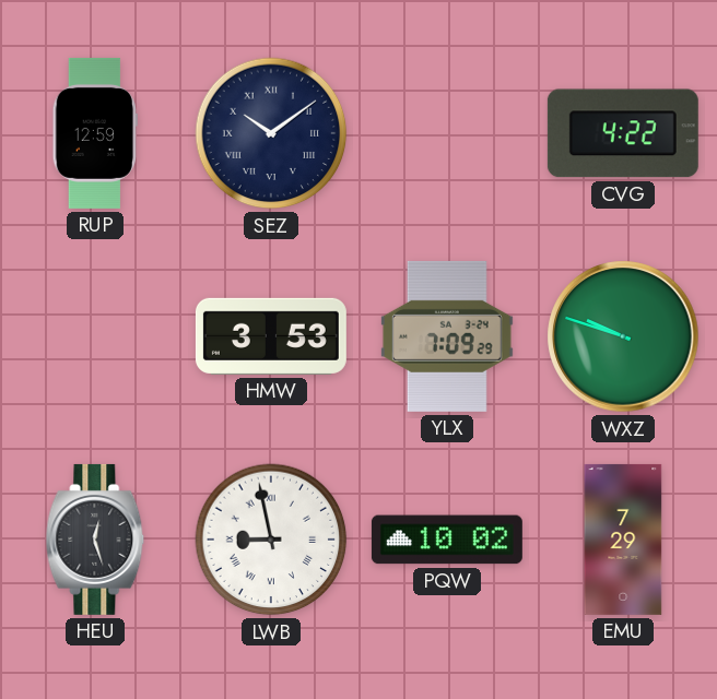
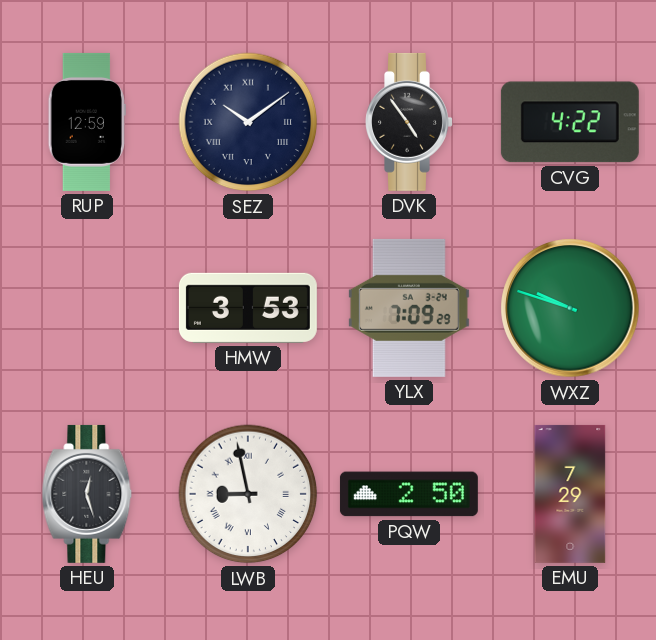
DVK: none -> 4:54 (409, 122)
PQW: 10:02 -> 2:50 (409, 494)
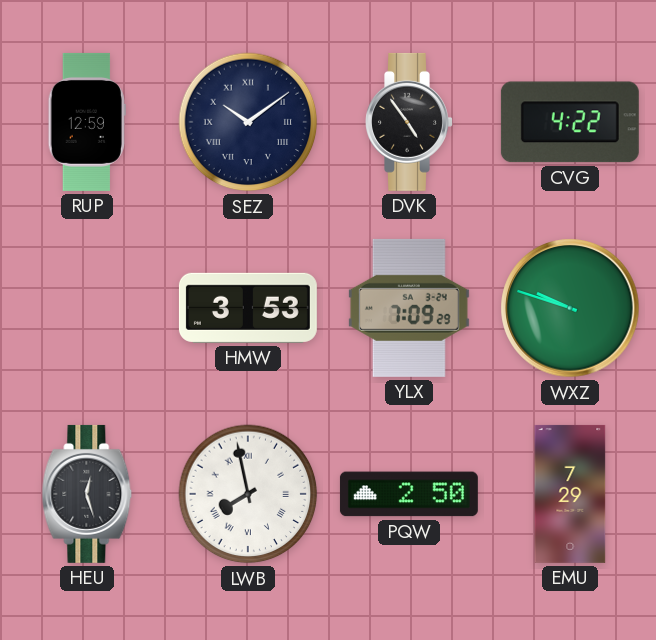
LWB: 8:58 -> 7:58 (248, 494)
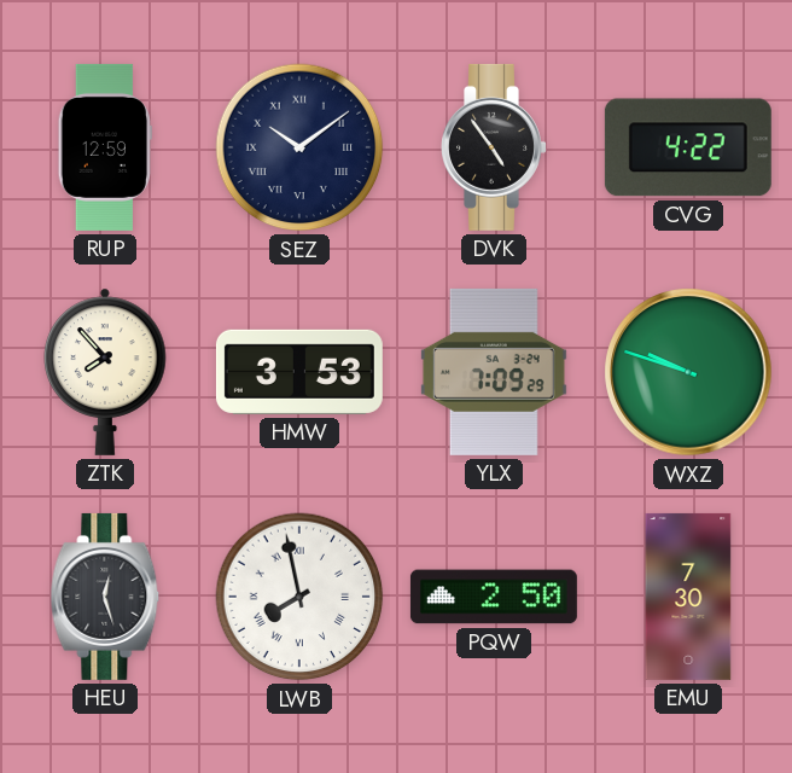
ZTK: none -> 7:53 (105, 372)
EMU: 7:29 -> 7:30 (688, 597)
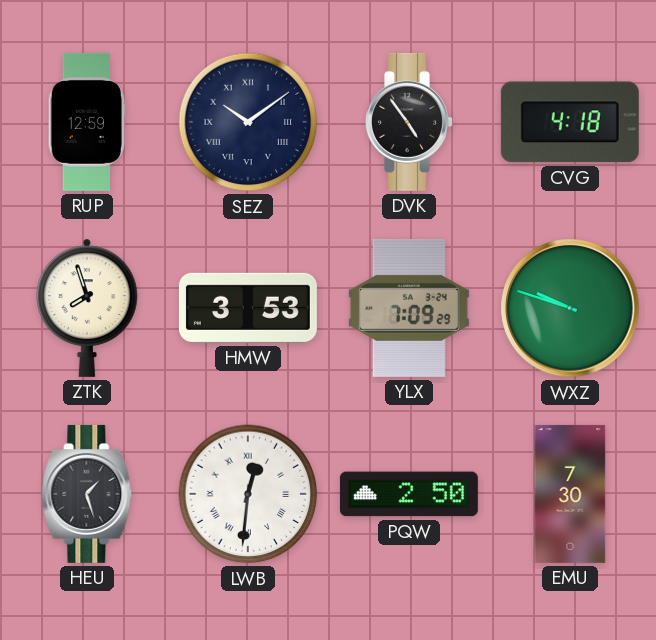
CVG: 4:22 -> 4:18 (570, 122)
ZTK: 7:53 -> 7:57 (87, 308)
HEU: 12:27 -> 1:27 (87, 494)
LWB: 7:58 -> 12:31 (248, 494)
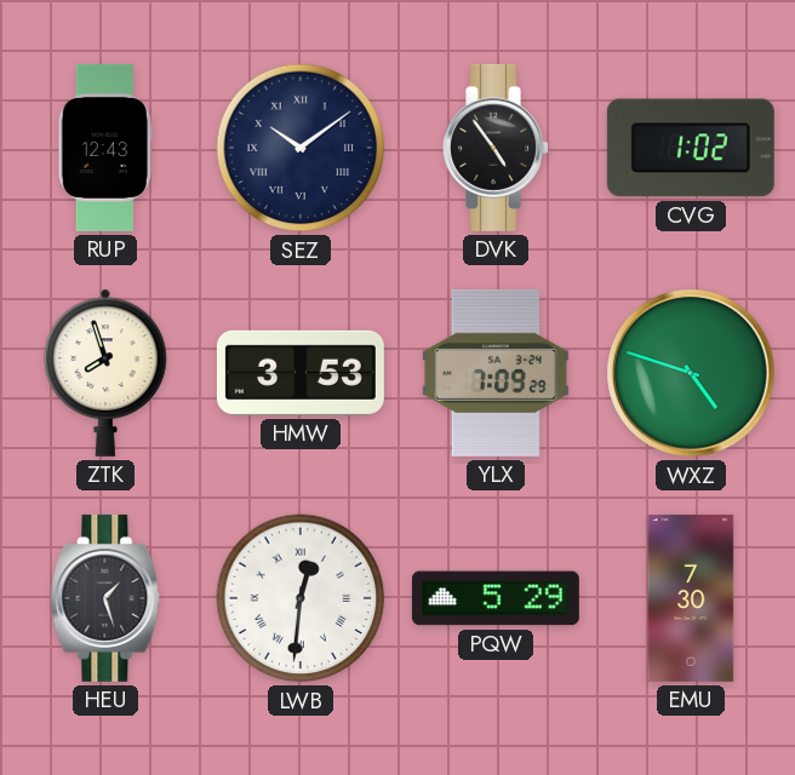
RUP: 12:59 -> 12:43 (105, 148)
CVG: 4:18 -> 1:02 (691, 148)
WXZ: 9:48 -> 4:48 (691, 373)
PQW: 2:50 -> 5:29 (496, 598)
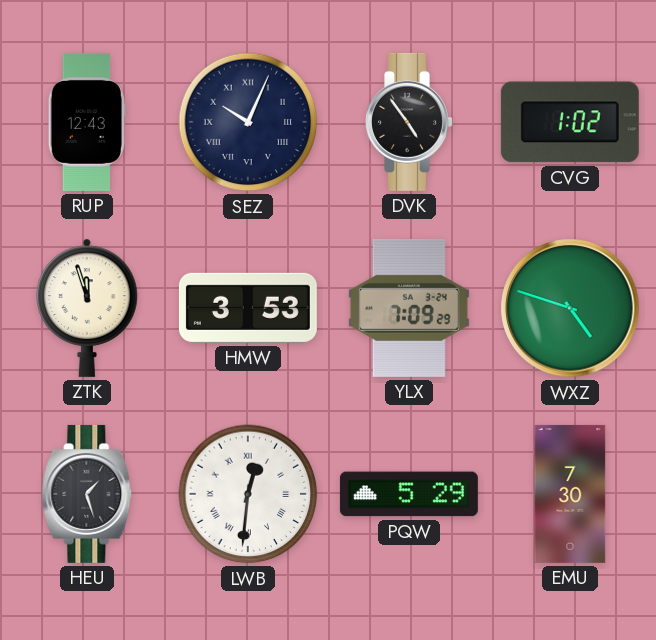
SEZ: 10:09 -> 10:04 (248, 122)
ZTK: 7:57 -> 11:57 (87, 308)
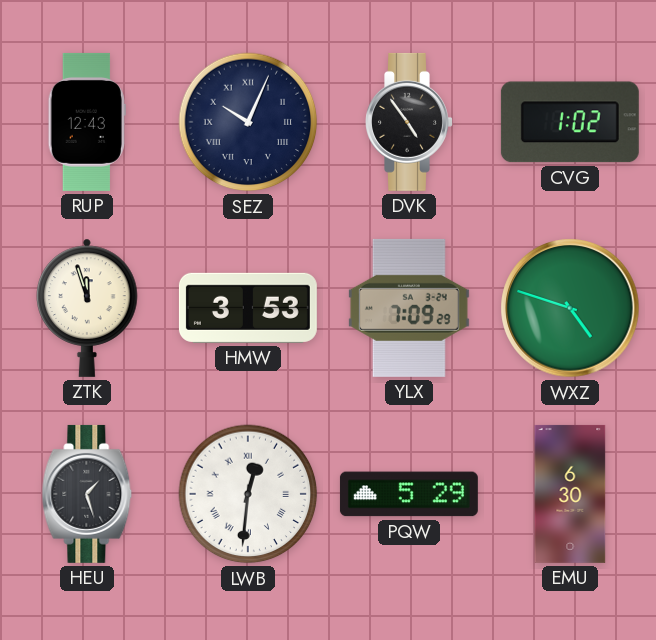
EMU: 7:30 -> 6:30 (570, 494)
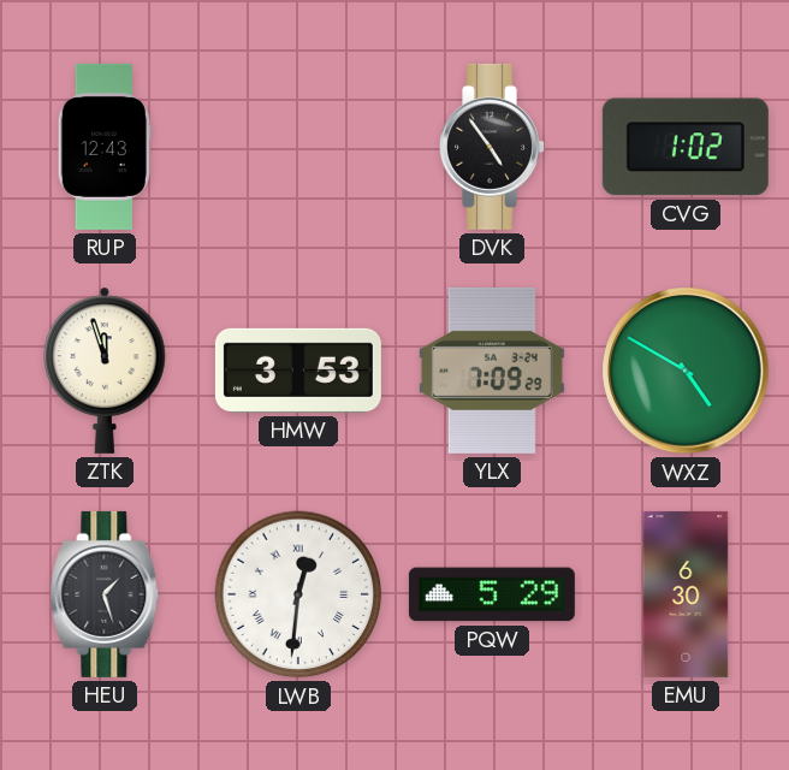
SEZ: 10:04 -> none (248, 122)
WXZ: 4:48 -> 4:50 (686, 371)
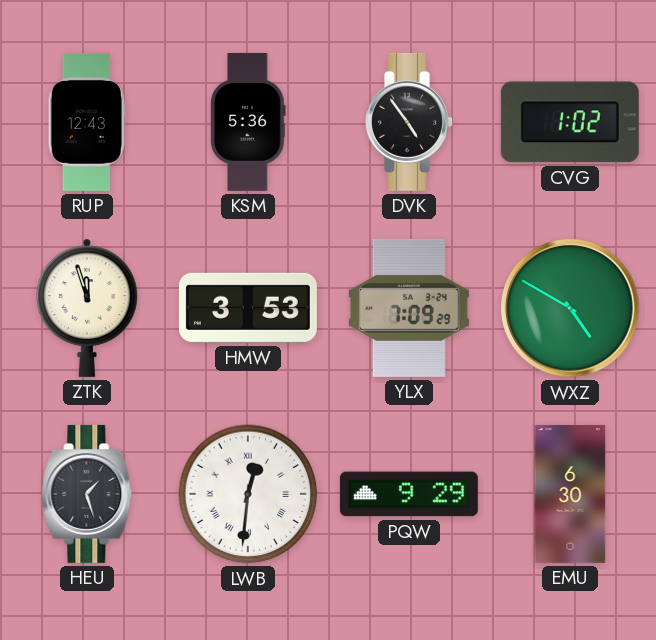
KSM: none -> 5:36 (248, 122)
PQW: 5:29 -> 9:29 (409, 494)
